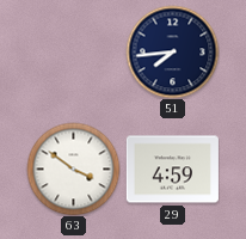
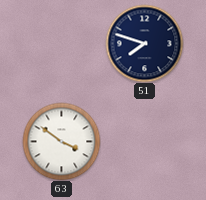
51: 7:44 -> 7:48 (144, 43)
29: 4:59 -> none (172, 170)
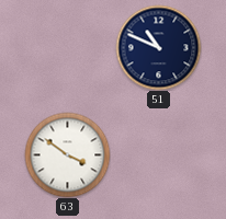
51: 7:48 -> 10:49 (158, 47)
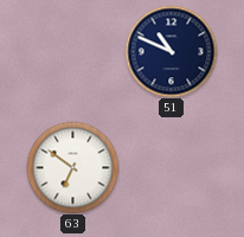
63: 3:51 -> 6:51 (72, 167)
